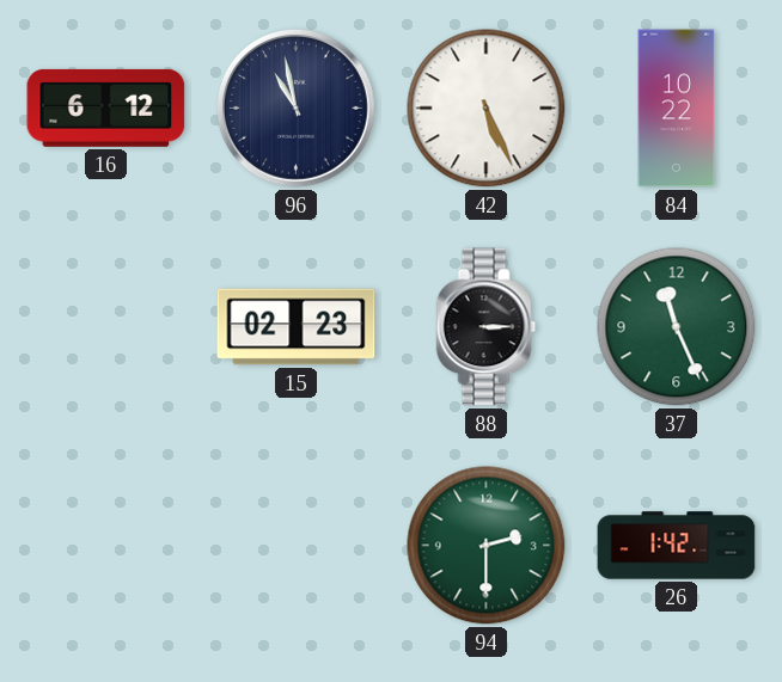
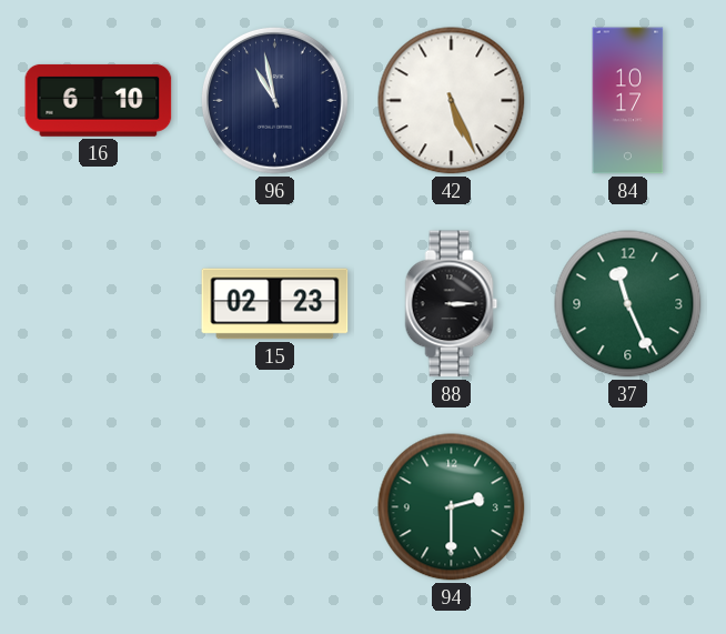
16: 6:12 -> 6:10 (99, 100)
84: 10:22 -> 10:17 (628, 101)
26: 1:42 -> none (677, 546)
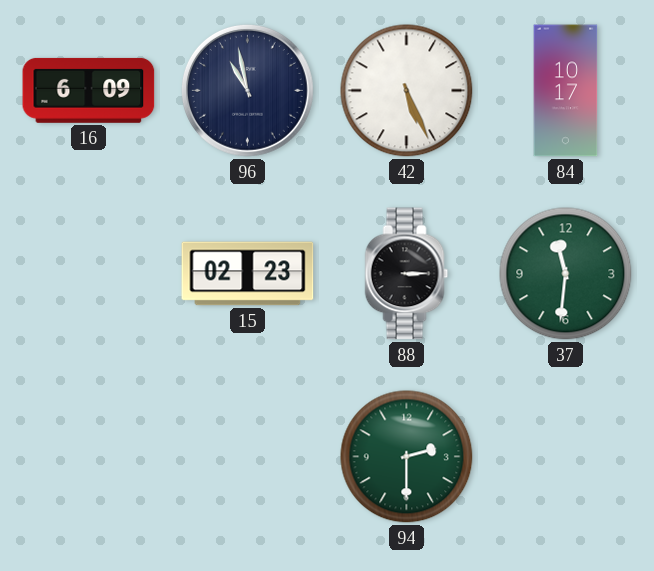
16: 6:10 -> 6:09 (89, 90)
37: 11:26 -> 11:31 (566, 274)
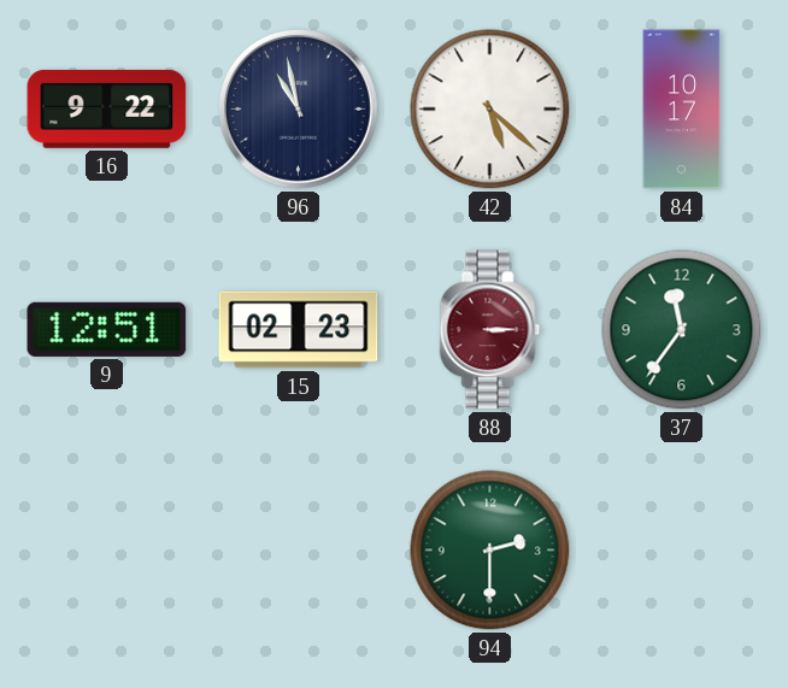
16: 6:09 -> 9:22 (107, 108)
42: 5:26 -> 5:22 (490, 110)
9: none -> 12:51 (107, 329)
88 dial: black -> burgundy (490, 330)
37: 11:31 -> 11:36 (682, 330)
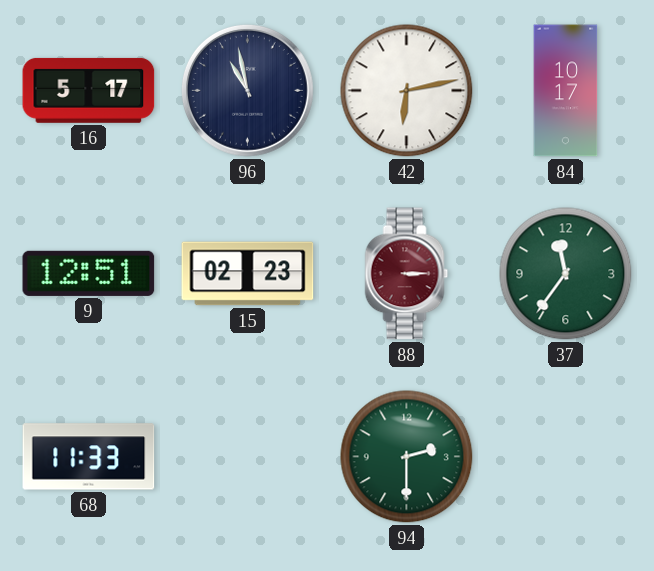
16: 9:22 -> 5:17 (89, 90)
42: 5:22 -> 6:13 (407, 91)
68: none -> 11:33 (89, 457)
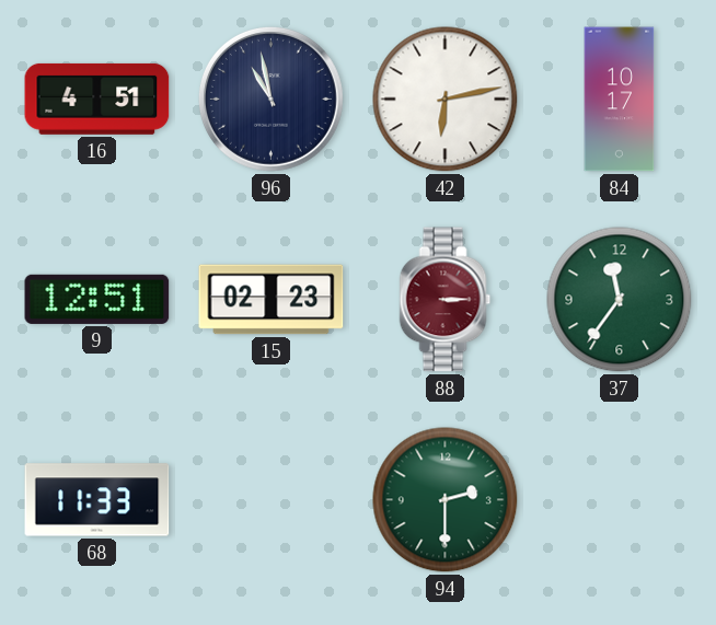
16: 5:17 -> 4:51 (97, 99)
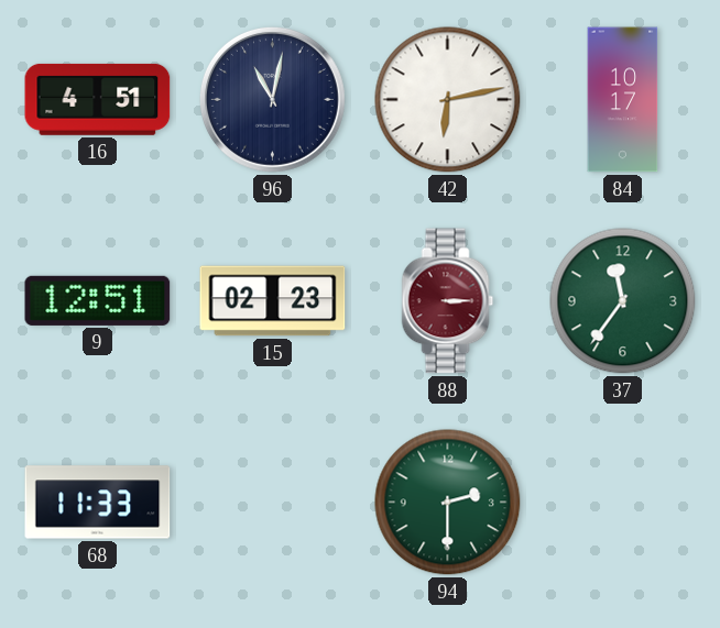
96: 10:58 -> 11:02 (272, 99)
